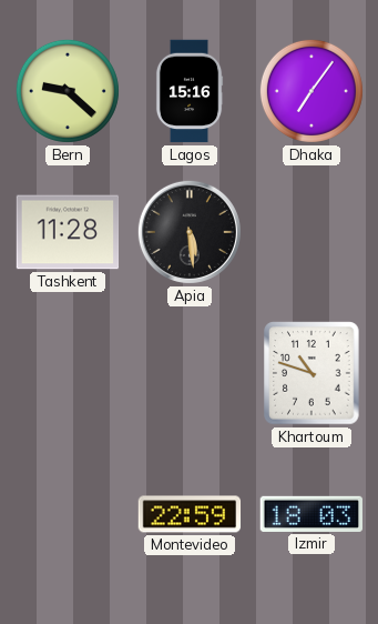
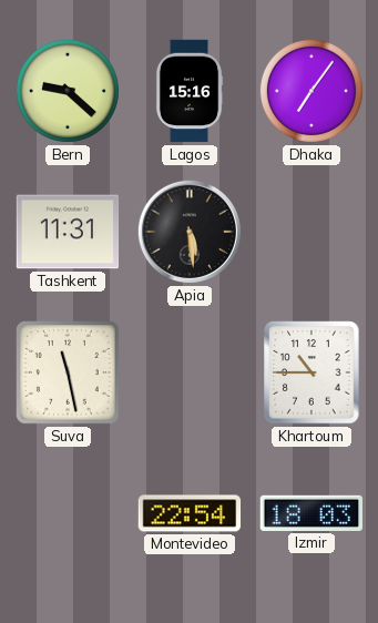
Tashkent: 11:28 -> 11:31 (68, 232)
Suva: none -> 11:28 (69, 374)
Khartoum: 10:48 -> 10:45 (311, 372)
Montevideo: 22:59 -> 22:54 (190, 513)
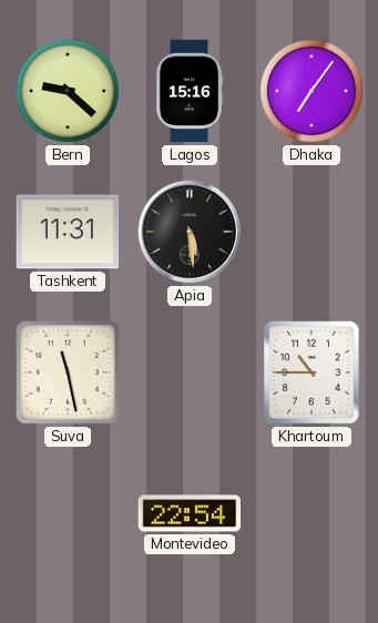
Izmir: 18:03 -> none (311, 513)
